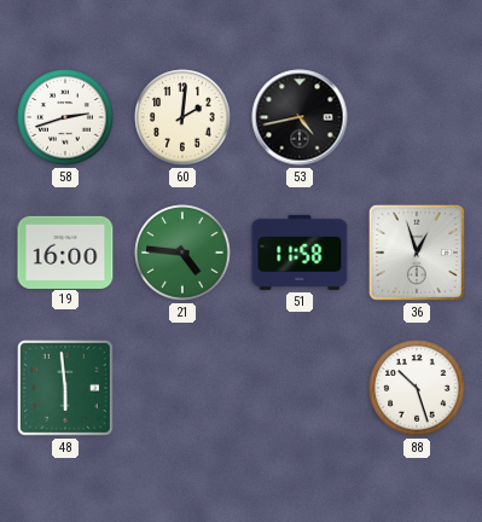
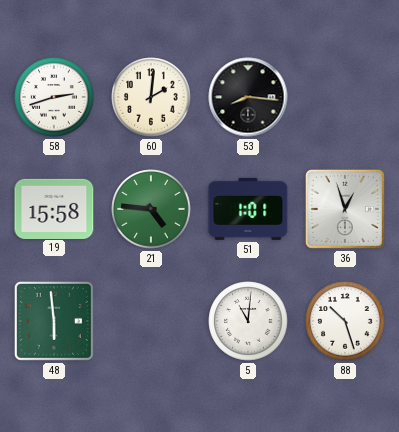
53: 4:43 -> 8:16 (248, 97)
19: 16:00 -> 15:58 (54, 208)
51: 11:58 -> 1:01 (248, 209)
5: none -> 11:01 (248, 321)
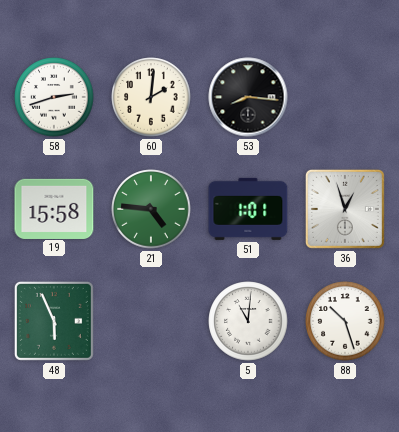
48: 5:59 -> 5:56 (54, 321)
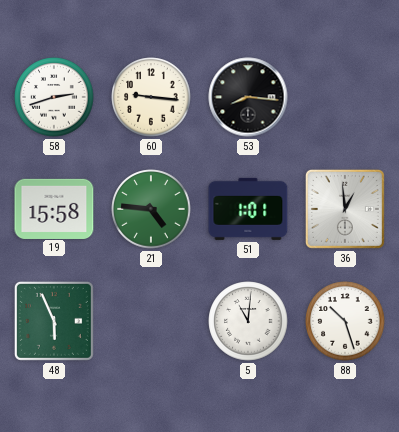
60: 2:01 -> 9:16 (151, 97)
36: 12:57 -> 12:59 (345, 209)
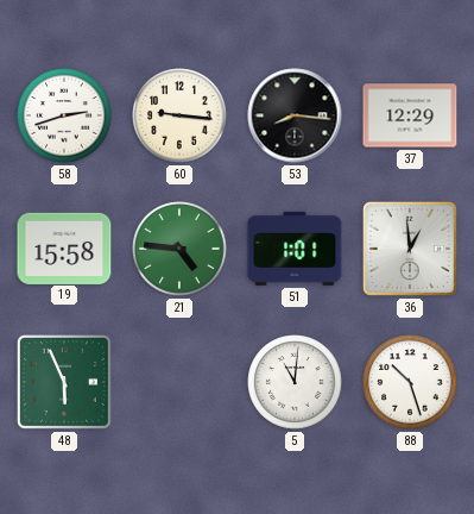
37: none -> 12:29 (410, 115)
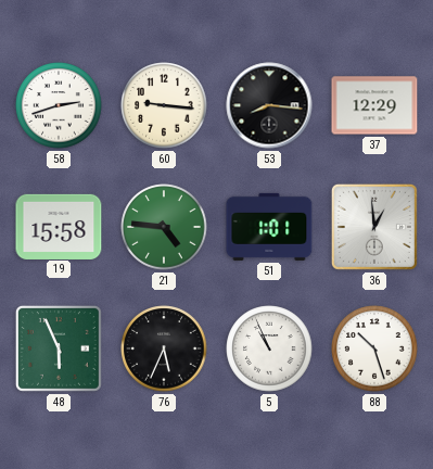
76: none -> 5:34 (164, 348)
5: 11:01 -> 10:56 (269, 348)
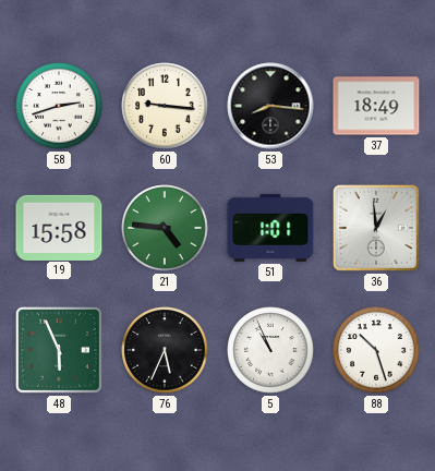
37: 12:29 -> 18:49 (376, 106)
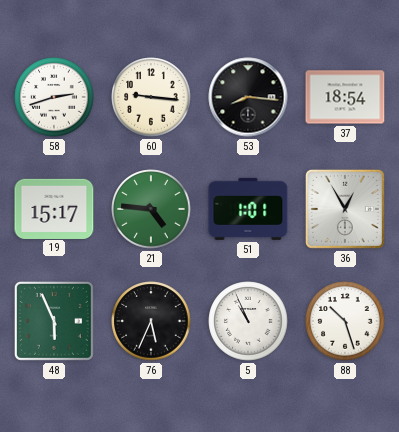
37: 18:49 -> 18:54 (345, 97)
19: 15:58 -> 15:17 (54, 208)
36: 12:59 -> 12:55 (345, 209)
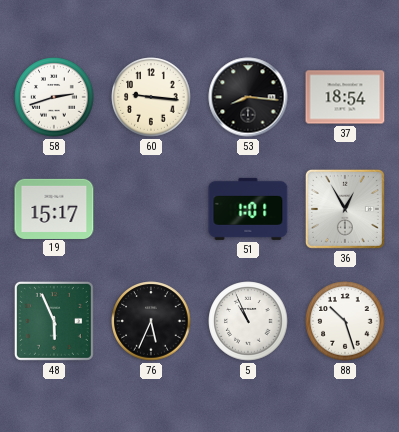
21: 4:46 -> none (151, 209)
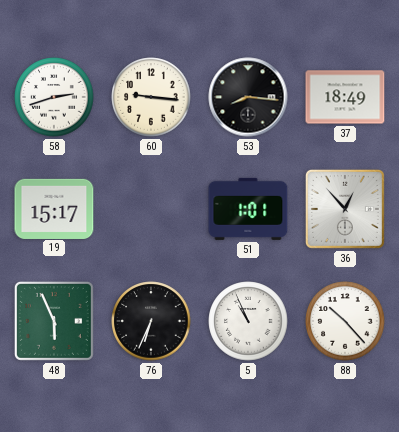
37: 18:54 -> 18:49 (345, 97)
36: 12:55 -> 12:53 (345, 209)
76: 5:34 -> 6:34 (151, 321)
88: 10:27 -> 10:23 (345, 321)
